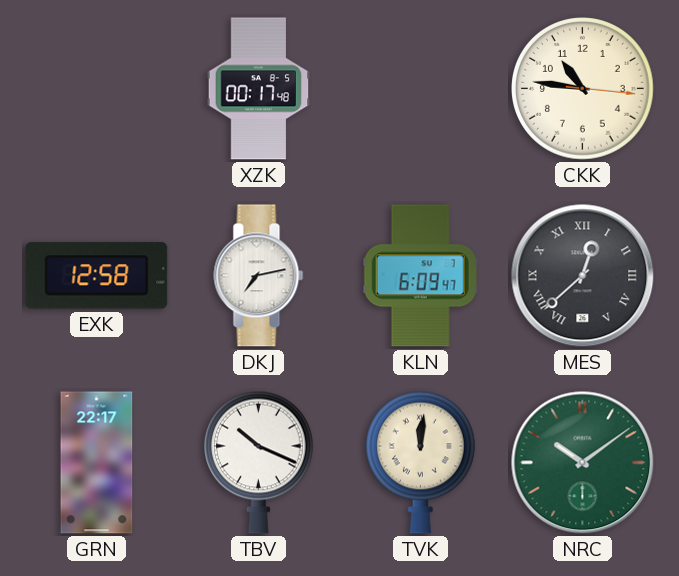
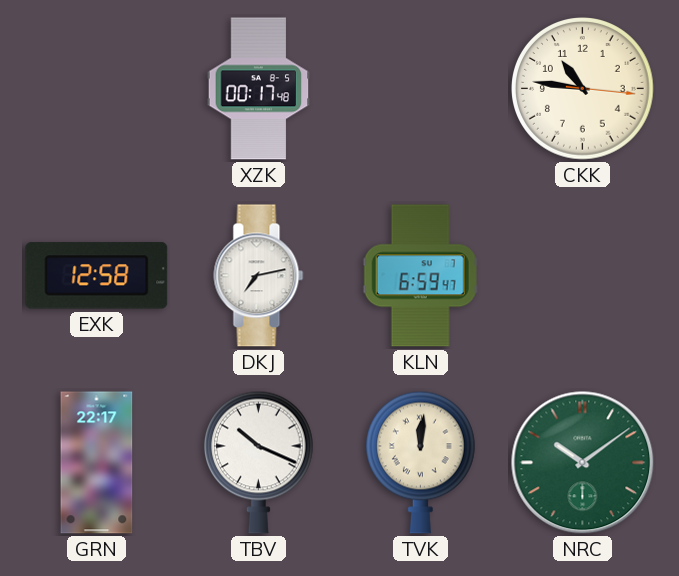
KLN: 6:09 -> 6:59 (420, 276)
MES: 12:38 -> none (583, 276)
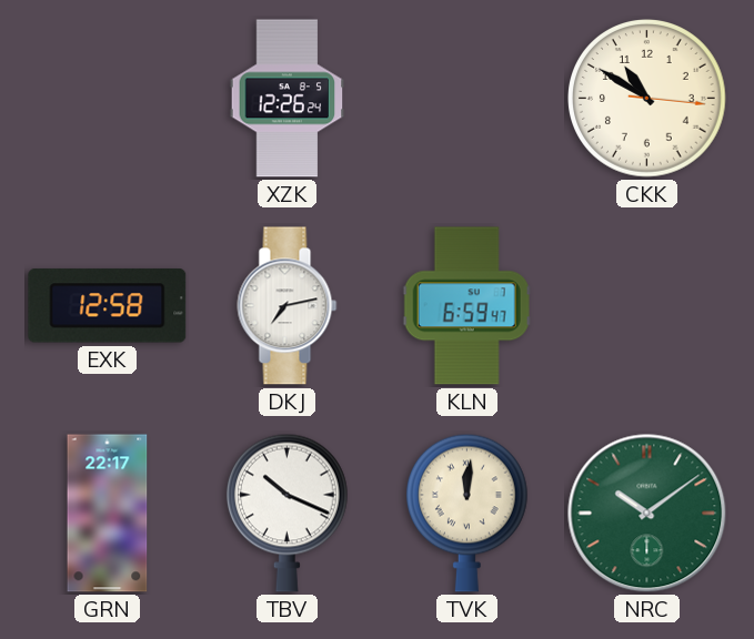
XZK: 00:17 -> 12:26 (288, 99)
CKK: 10:46 -> 10:50 (647, 99)
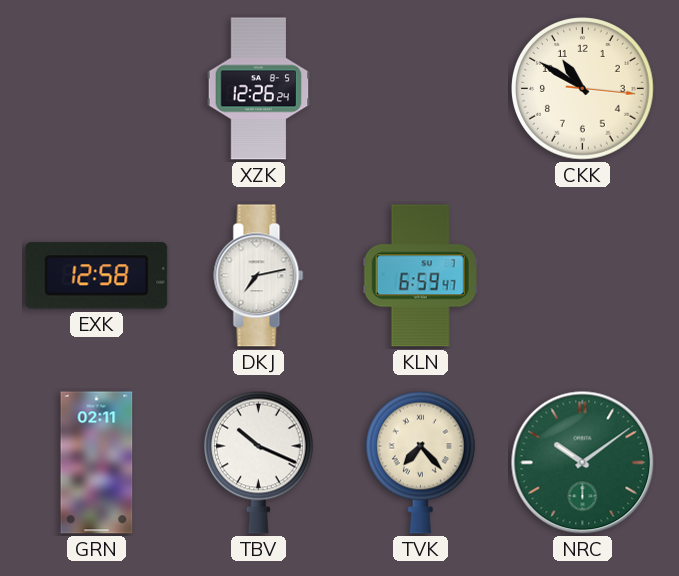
GRN: 22:17 -> 02:11 (97, 463)
TVK: 12:01 -> 7:23 (420, 462)
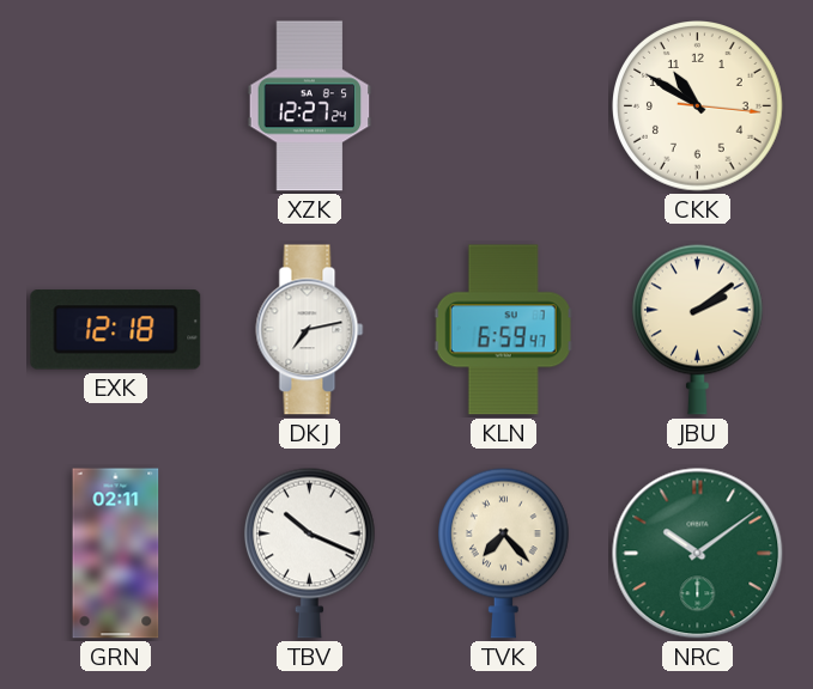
XZK: 12:26 -> 12:27 (310, 106)
EXK: 12:58 -> 12:18 (116, 330)
JBU: none -> 2:09 (697, 329)
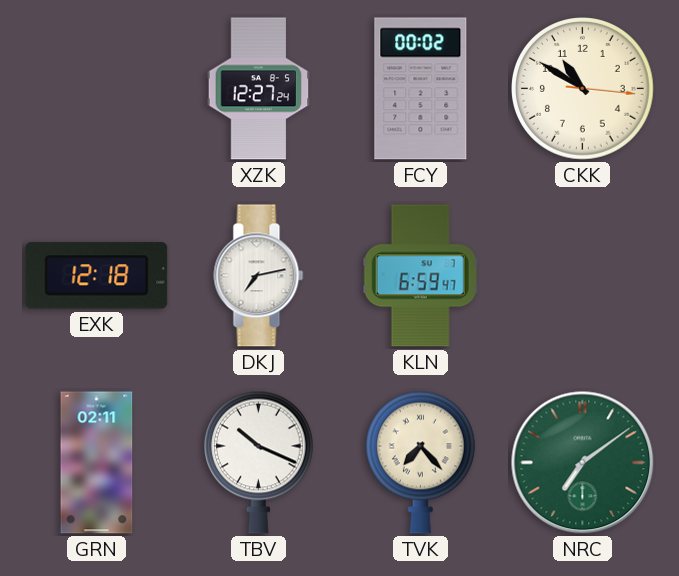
FCY: none -> 00:02 (421, 89)
JBU: 2:09 -> none (697, 329)
NRC: 10:09 -> 7:09 (583, 463)
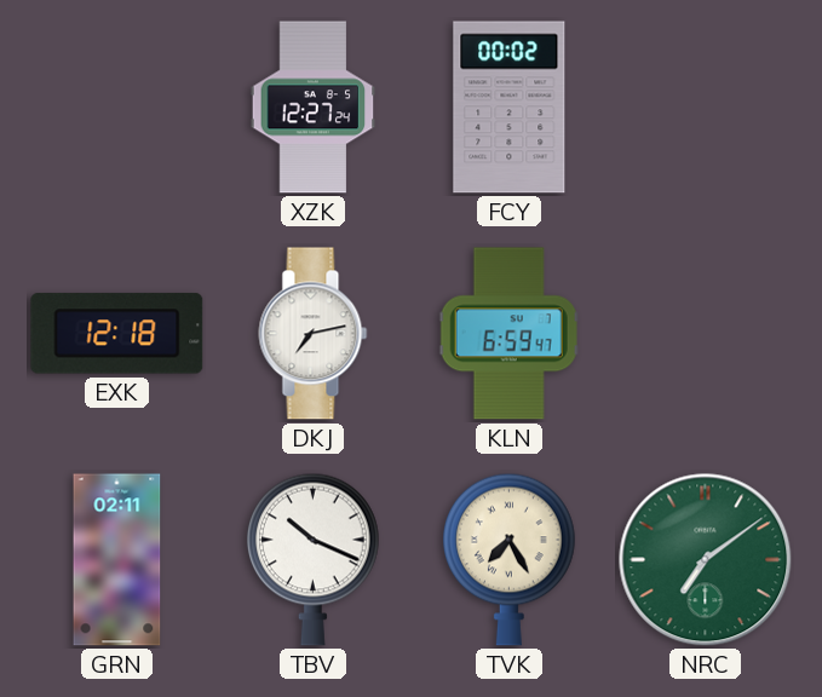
CKK: 10:50 -> none (583, 89)
TVK: 7:23 -> 7:25 (508, 559)
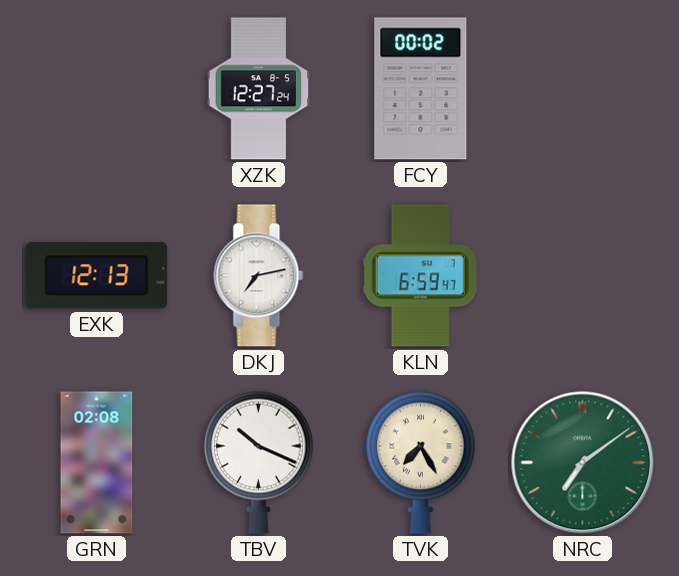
EXK: 12:18 -> 12:13 (97, 276)
GRN: 02:11 -> 02:08 (97, 463)
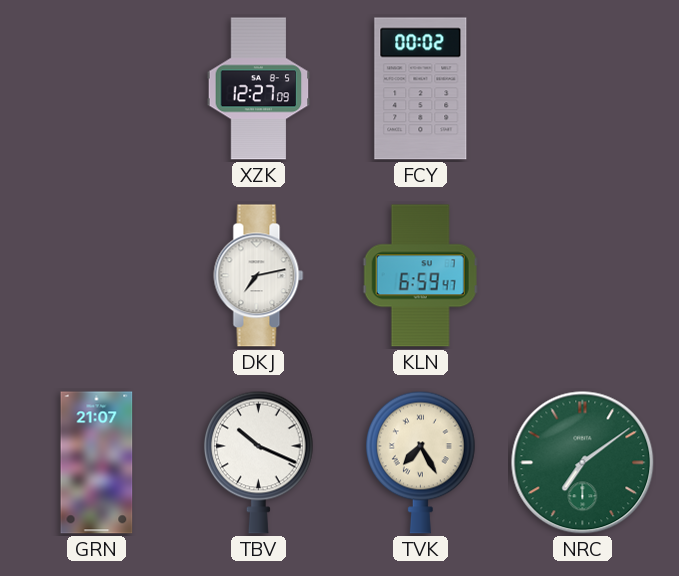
XZK: 12:27:24 -> 12:27:09 (259, 89)
EXK: 12:13 -> none (97, 276)
GRN: 02:08 -> 21:07 (97, 463)
